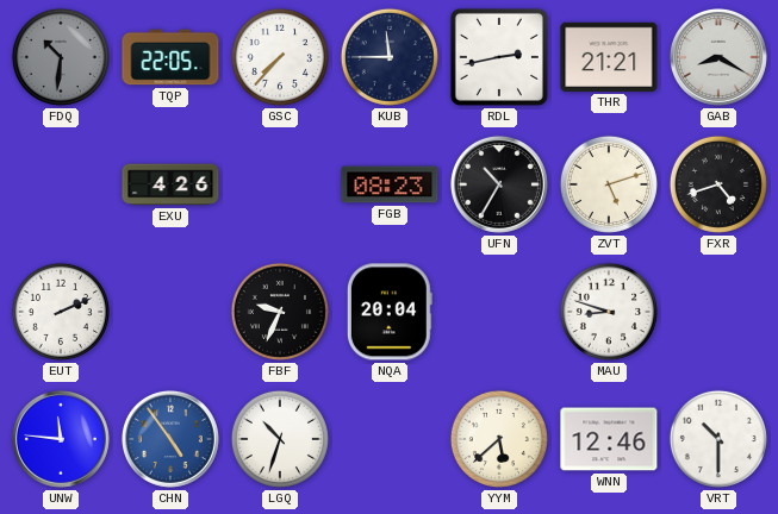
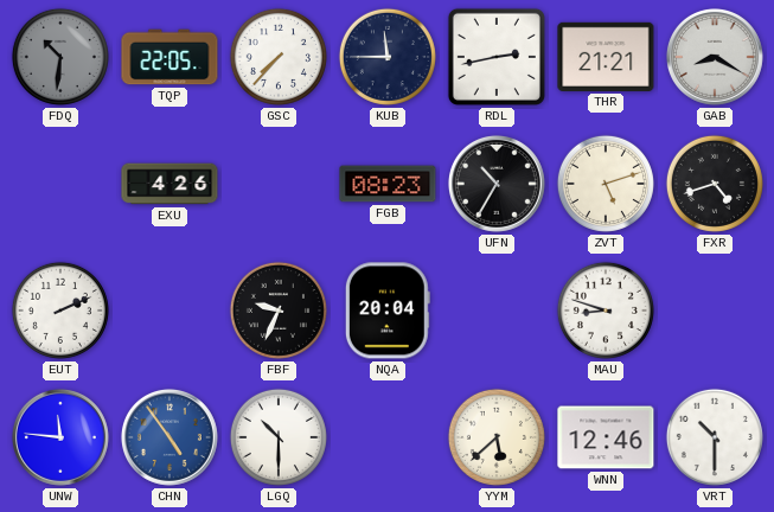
LGQ: 10:33 -> 10:30 (279, 437)
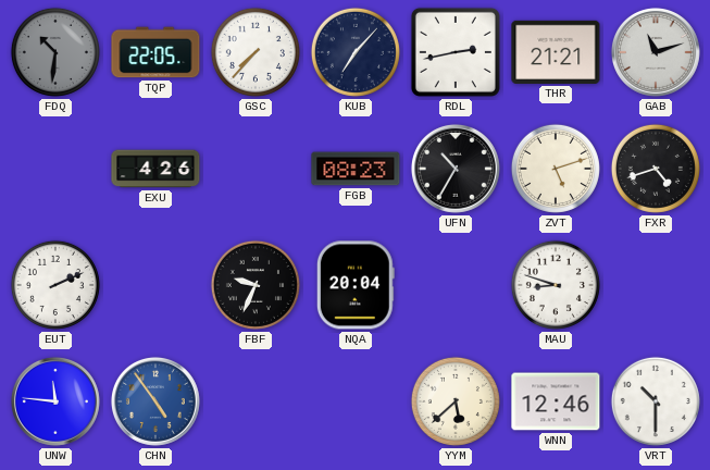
KUB: 11:45 -> 7:07 (356, 52)
GAB: 8:20 -> 11:12 (656, 52)
LGQ: 10:30 -> none (279, 437)
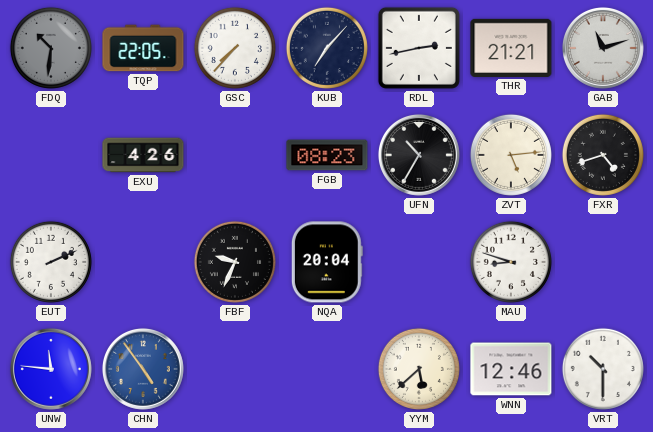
ZVT: 5:12 -> 5:14 (511, 155)
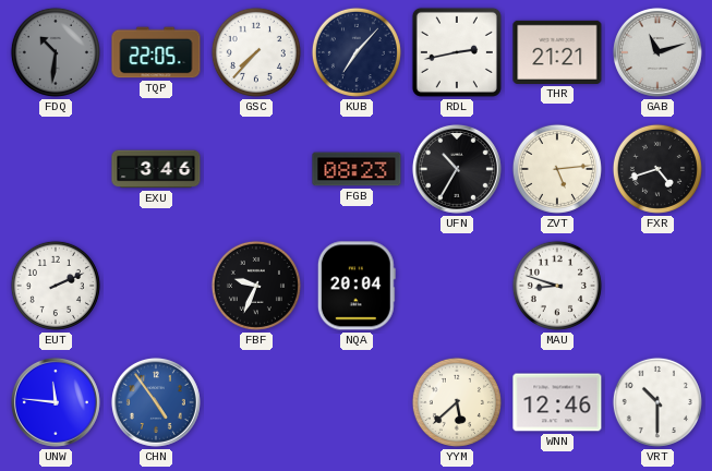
EXU: 4:26 -> 3:46 (156, 169)
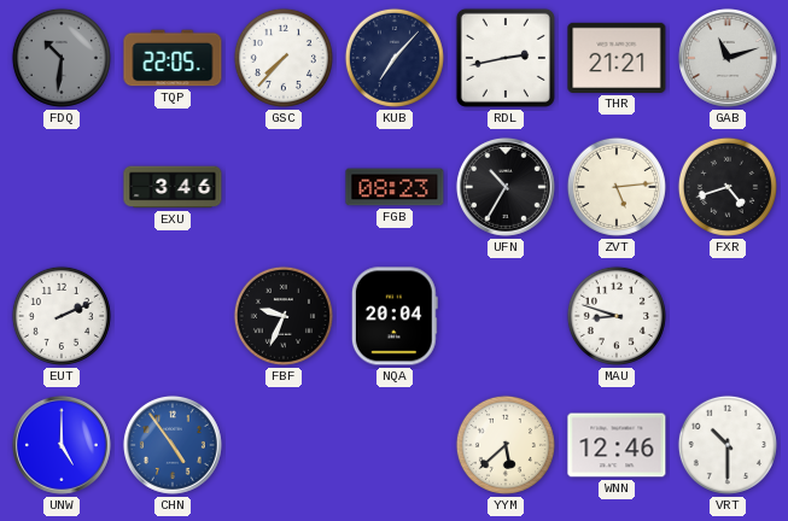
UNW: 11:46 -> 5:00 (62, 445)
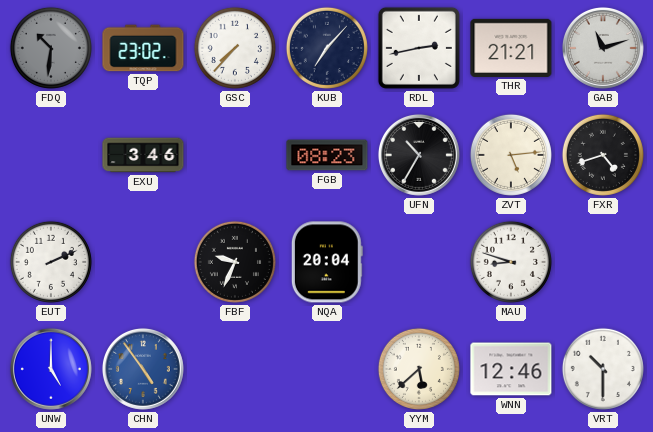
TQP: 22:05 -> 23:02 (143, 48)
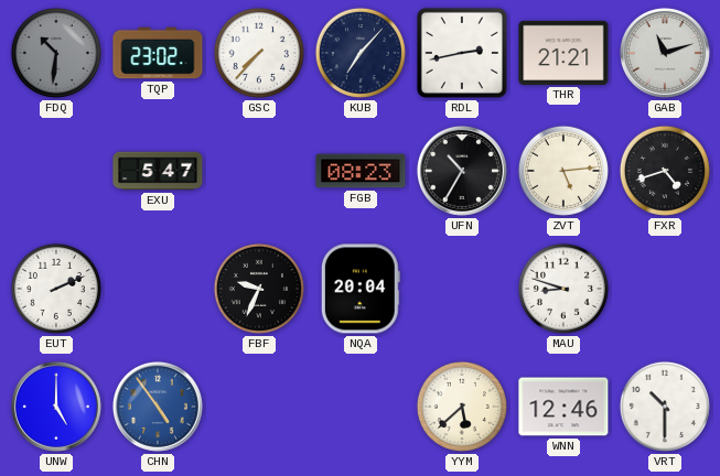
EXU: 3:46 -> 5:47 (158, 171)
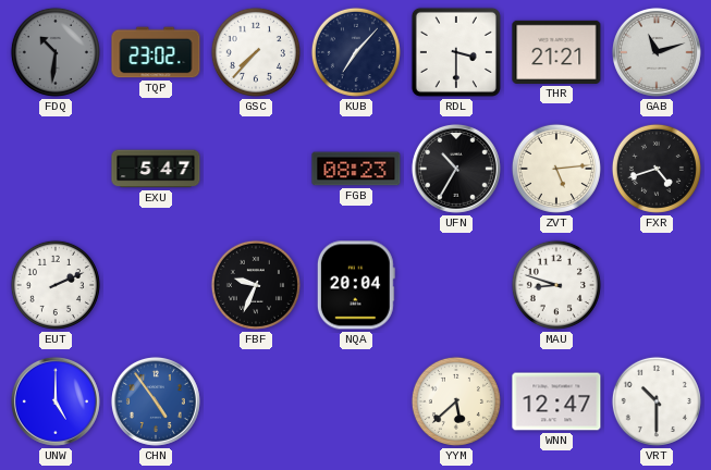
RDL: 2:43 -> 3:30 (456, 52)
WNN: 12:46 -> 12:47 (556, 401)
